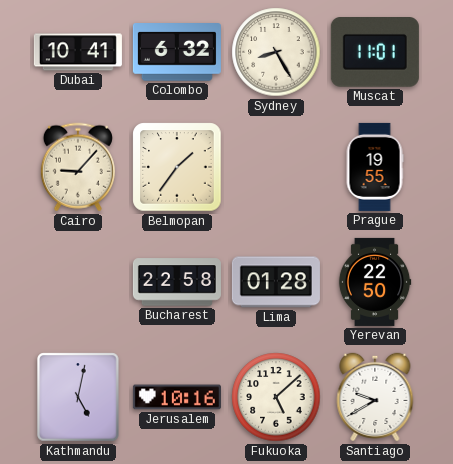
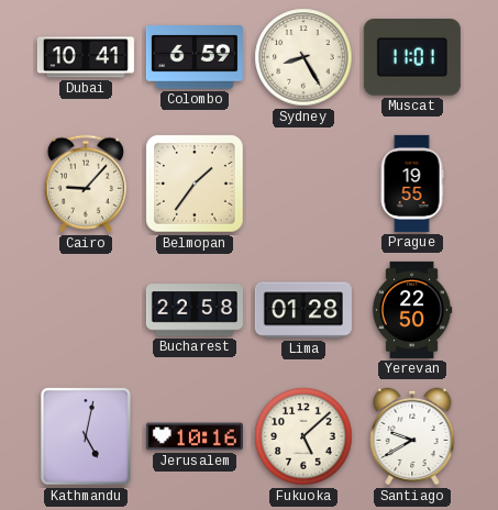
Colombo: 6:32 -> 6:59 (195, 57)
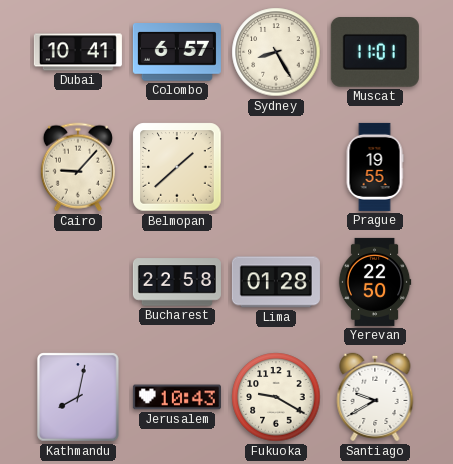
Colombo: 6:59 -> 6:57 (177, 52)
Belmopan: 1:36 -> 1:38 (177, 167)
Kathmandu: 5:02 -> 8:02 (78, 397)
Jerusalem: 10:16 -> 10:43 (177, 397)
Fukuoka: 5:08 -> 9:20 (276, 397)
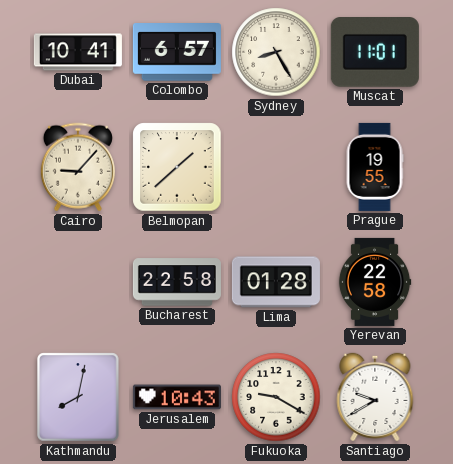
Yerevan: 22:50 -> 22:58 (375, 282)
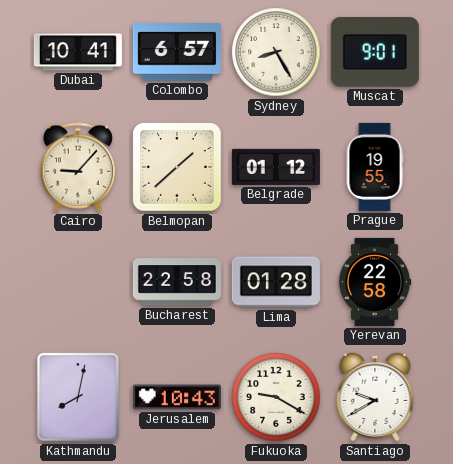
Muscat: 11:01 -> 9:01 (375, 53)
Belgrade: none -> 01:12 (276, 167)
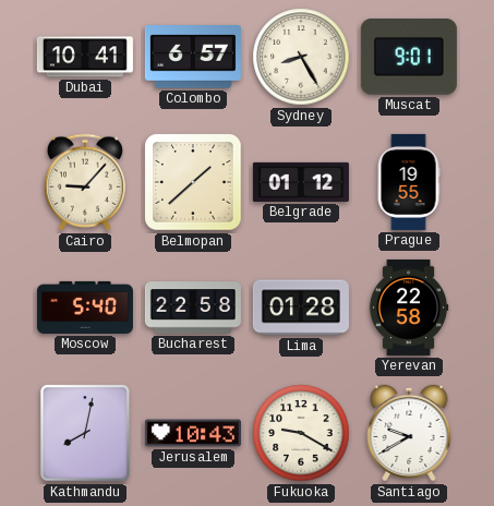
Moscow: none -> 5:40 (85, 308)
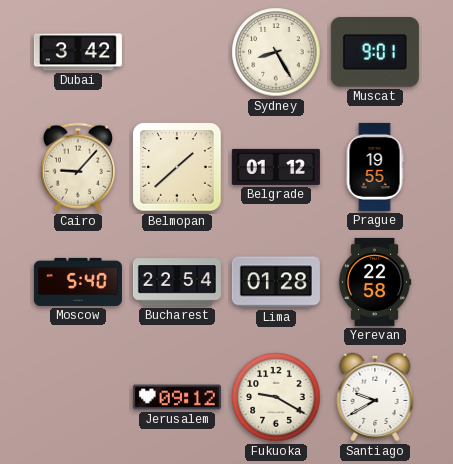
Dubai: 10:41 -> 3:42 (78, 52)
Colombo: 6:57 -> none (193, 57)
Bucharest: 22:58 -> 22:54 (177, 282)
Kathmandu: 8:02 -> none (85, 433)
Jerusalem: 10:43 -> 09:12 (177, 397)
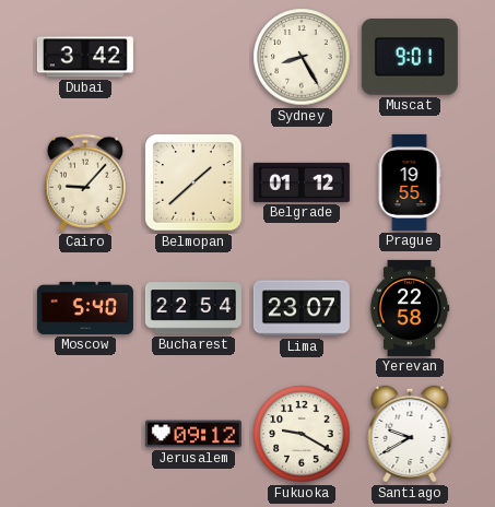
Lima: 01:28 -> 23:07 (302, 308)
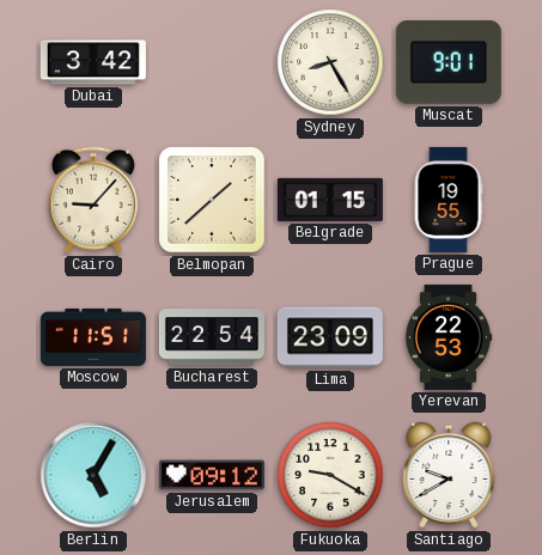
Belgrade: 01:12 -> 01:15 (330, 200)
Moscow: 5:40 -> 11:51 (93, 337)
Lima: 23:07 -> 23:09 (330, 337)
Yerevan: 22:58 -> 22:53 (449, 337)
Berlin: none -> 5:05 (93, 475)
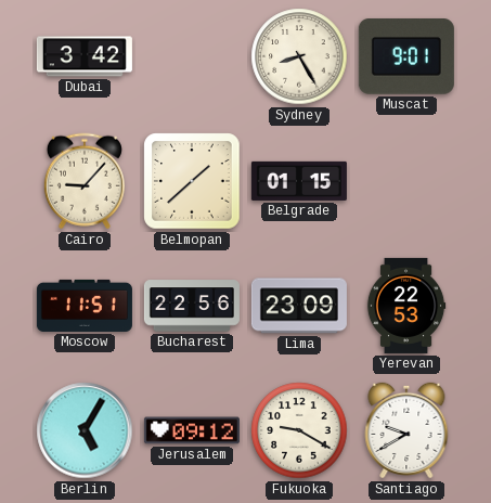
Prague: 19:55 -> none (449, 200)
Bucharest: 22:54 -> 22:56 (192, 306)
